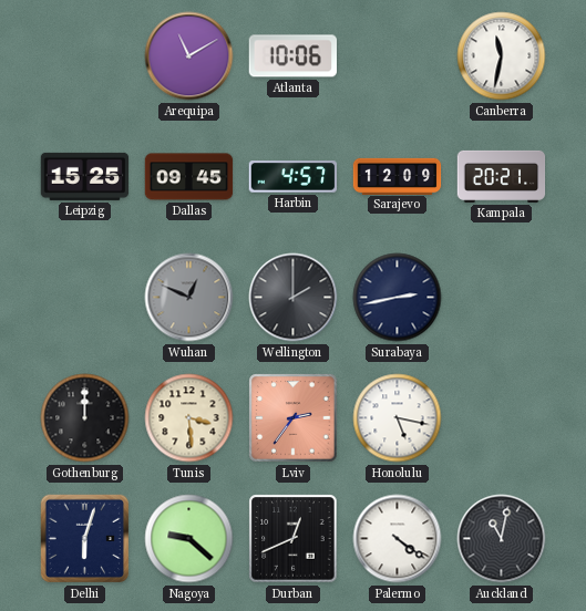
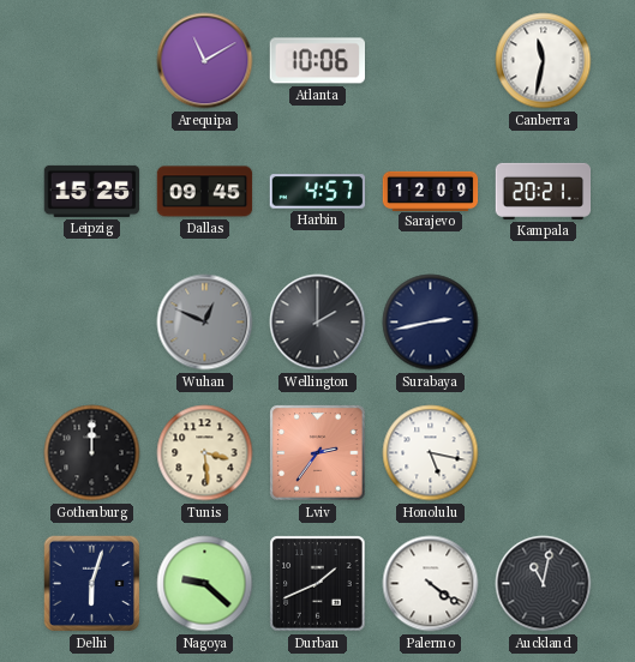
Durban: 12:41 -> 1:41 (318, 584)
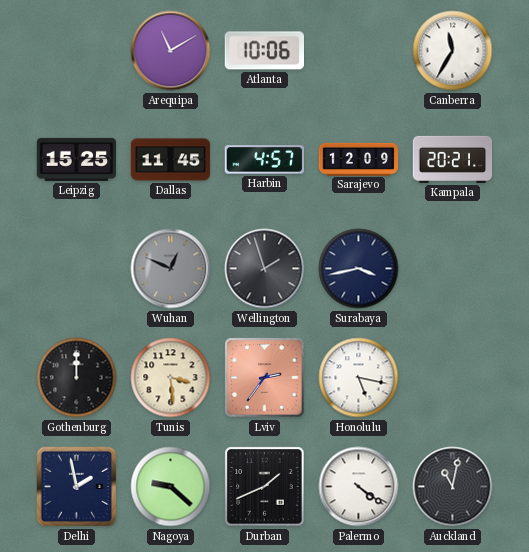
Canberra: 11:32 -> 11:35 (453, 51)
Dallas: 09:45 -> 11:45 (171, 160)
Wellington: 2:00 -> 1:57 (265, 269)
Surabaya: 2:43 -> 3:43 (359, 269)
Delhi: 6:03 -> 1:58 (77, 487)
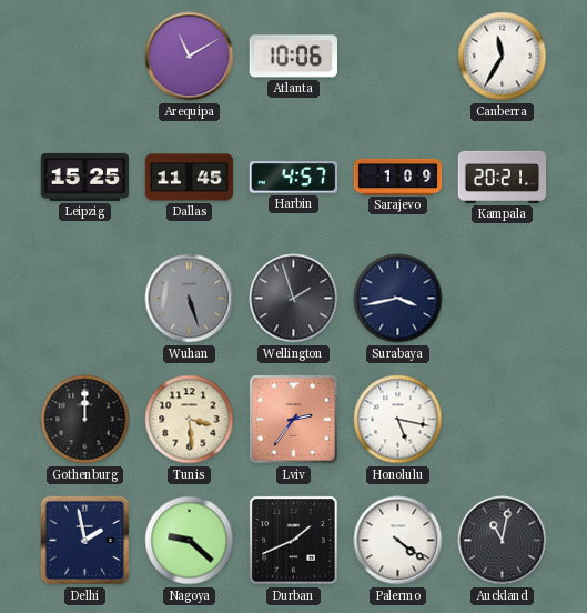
Sarajevo: 12:09 -> 1:09 (398, 177)
Wuhan: 12:49 -> 5:27 (190, 299)
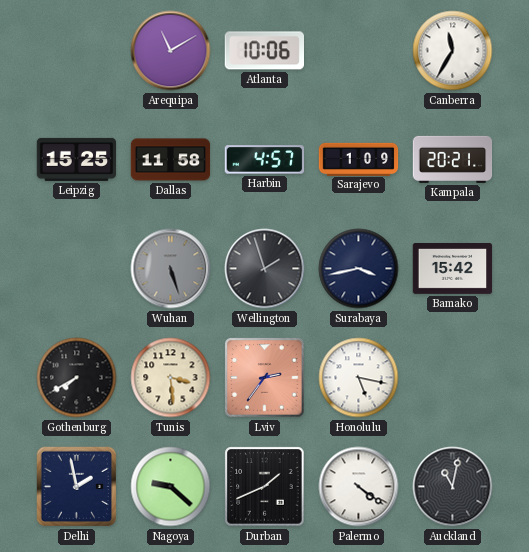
Dallas: 11:45 -> 11:58 (171, 160)
Bamako: none -> 15:42 (453, 269)
Gothenburg: 12:00 -> 7:40 (77, 378)
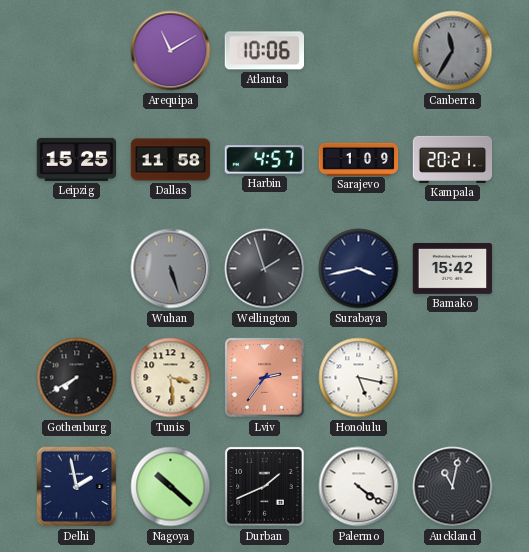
Canberra dial: white -> grey (453, 51)
Nagoya: 9:22 -> 10:22 (171, 487)
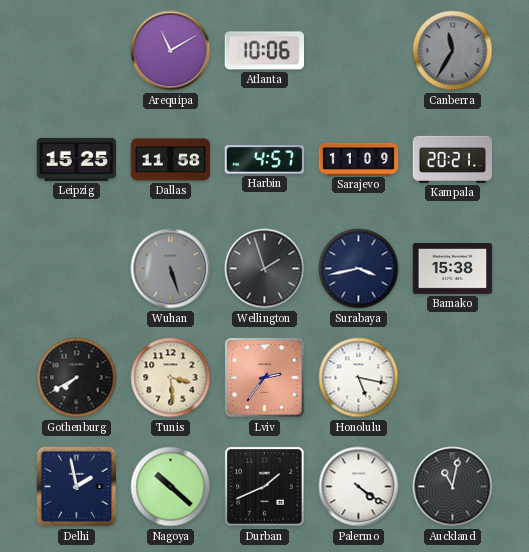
Sarajevo: 1:09 -> 11:09 (359, 159)
Bamako: 15:42 -> 15:38 (453, 269)
